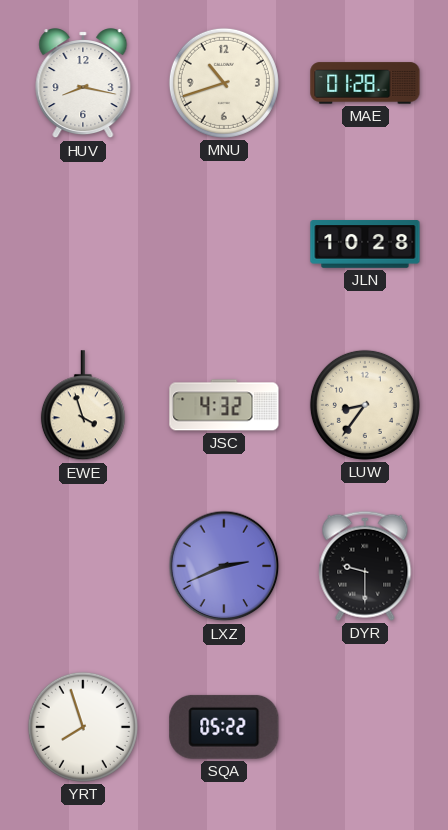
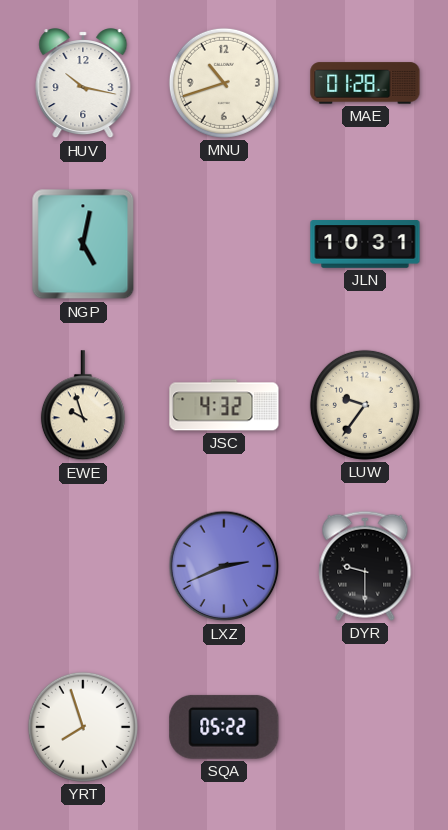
HUV: 8:17 -> 10:17 (83, 84)
NGP: none -> 5:02 (83, 244)
JLN: 10:28 -> 10:31 (365, 244)
EWE: 3:57 -> 9:57 (83, 406)
LUW: 8:36 -> 9:36 (365, 405)
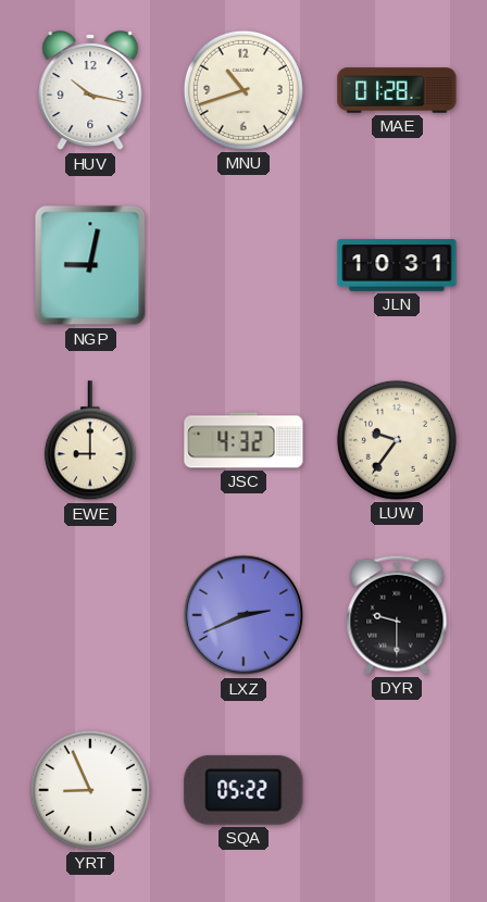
NGP: 5:02 -> 9:02 (90, 265)
EWE: 9:57 -> 9:00 (90, 441)
YRT: 7:57 -> 8:56 (90, 790)
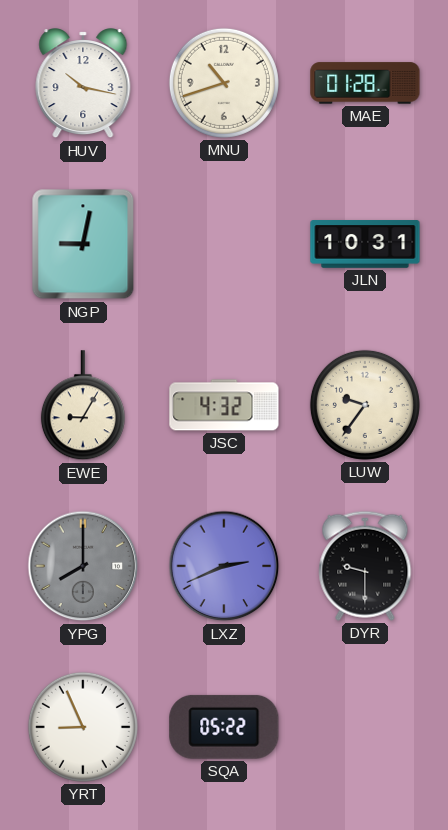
EWE: 9:00 -> 9:05 (83, 406)
YPG: none -> 8:00 (83, 566)
